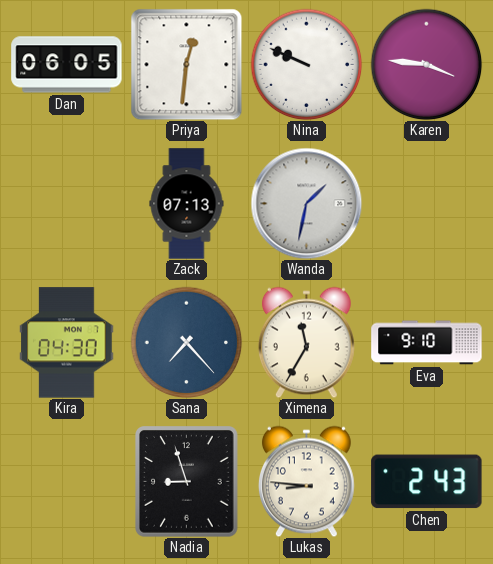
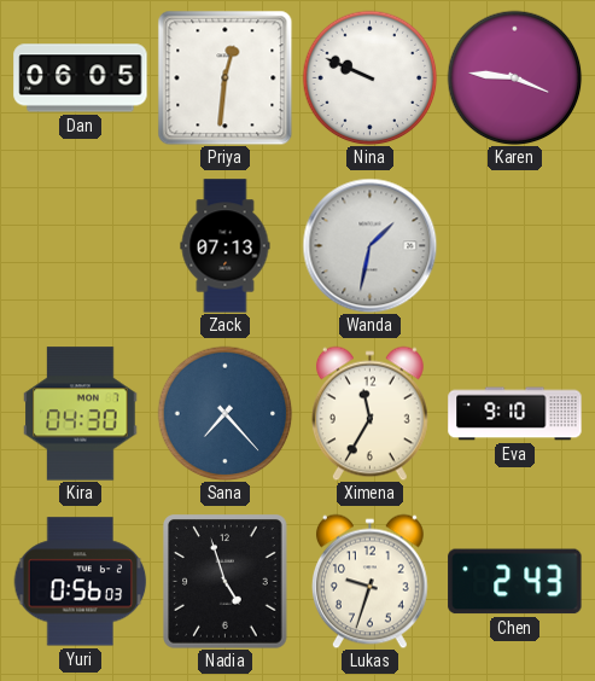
Yuri: none -> 0:56 (80, 582)
Nadia: 8:57 -> 4:57 (226, 582)
Lukas: 8:46 -> 9:33 (369, 581)
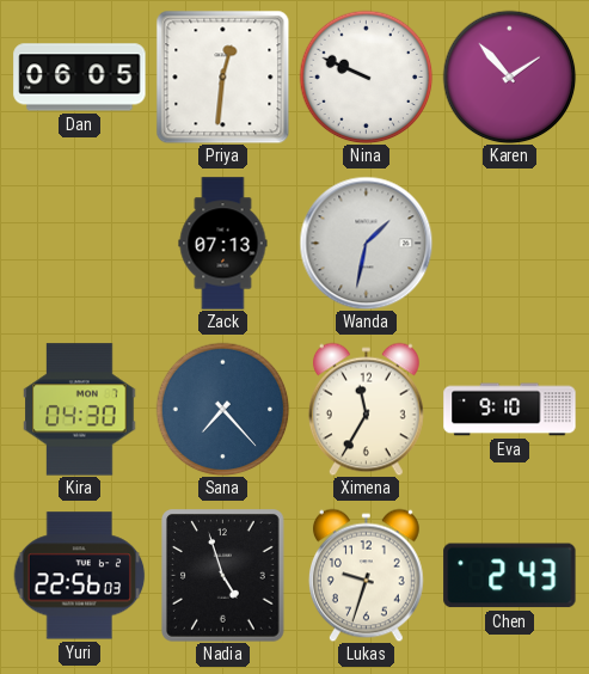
Karen: 3:46 -> 1:53 (509, 76)
Yuri: 0:56 -> 22:56 (79, 576)
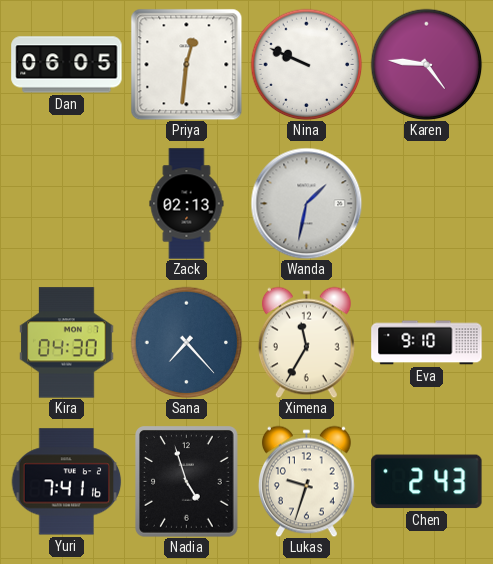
Karen: 1:53 -> 4:46 (426, 64)
Zack: 07:13 -> 02:13 (187, 204)
Yuri: 22:56 -> 7:41 (66, 482)
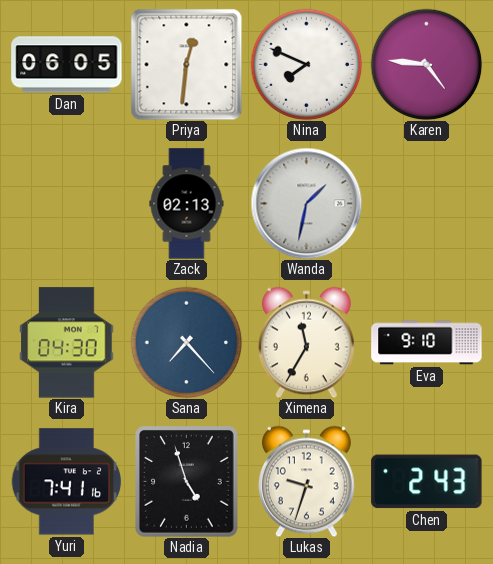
Nina: 9:49 -> 7:49 (306, 64)
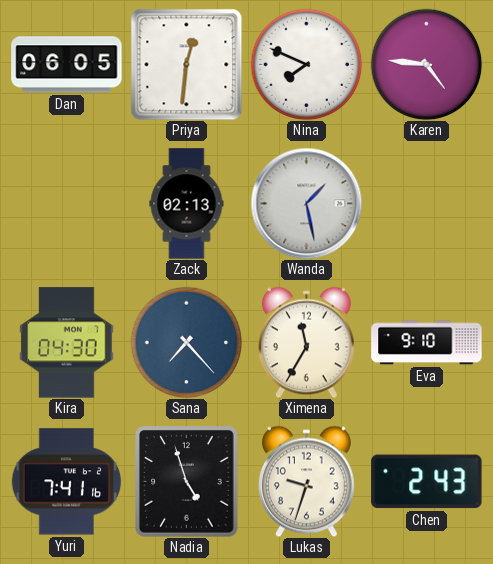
Wanda: 1:32 -> 1:28 (306, 203)
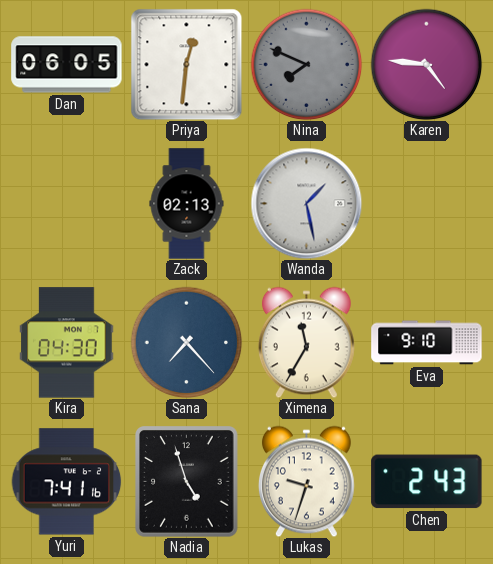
Nina dial: white -> grey (306, 64)
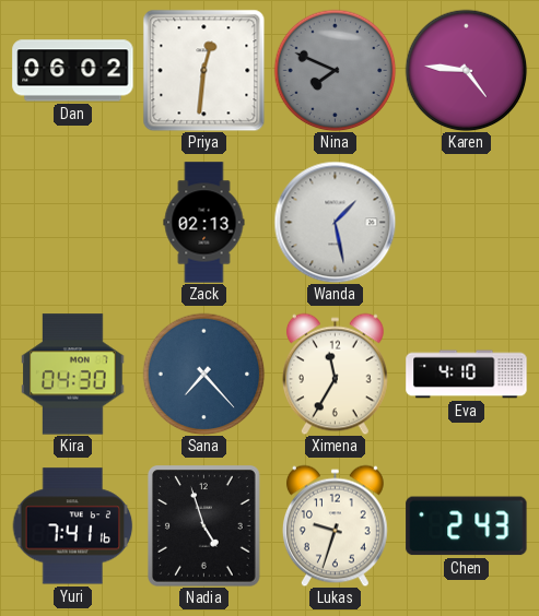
Dan: 06:05 -> 06:02 (73, 71)
Eva: 9:10 -> 4:10 (467, 375)
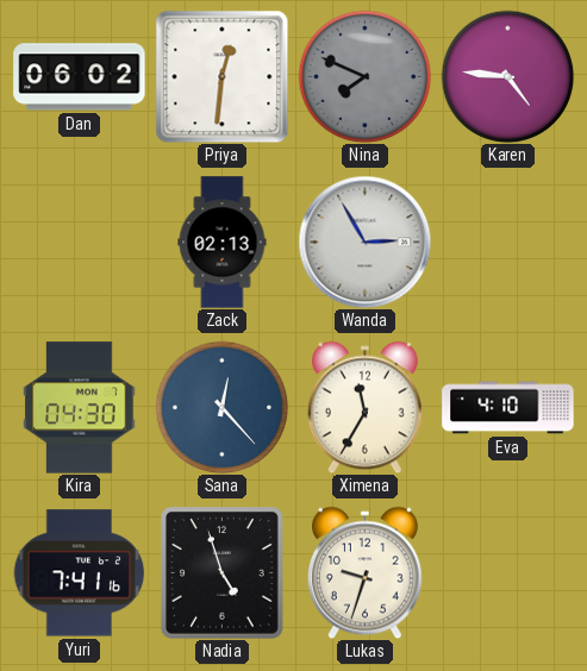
Wanda: 1:28 -> 2:55 (364, 242)
Sana: 7:23 -> 12:23 (221, 407)
Chen: 2:43 -> none (467, 526)
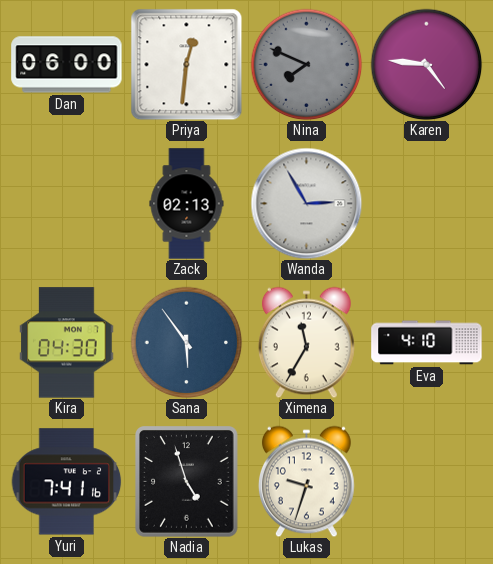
Dan: 06:02 -> 06:00 (67, 65)
Sana: 12:23 -> 5:54 (186, 342)
